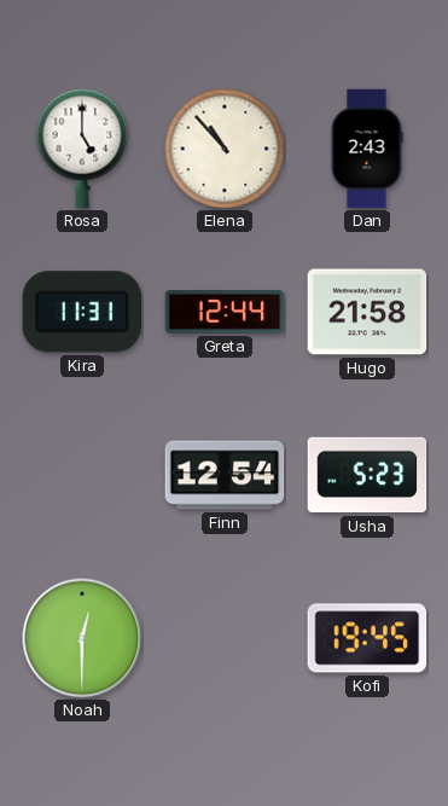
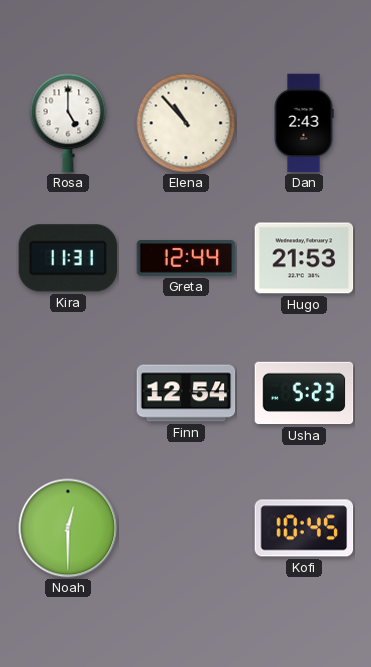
Hugo: 21:58 -> 21:53 (304, 258)
Kofi: 19:45 -> 10:45 (304, 528)
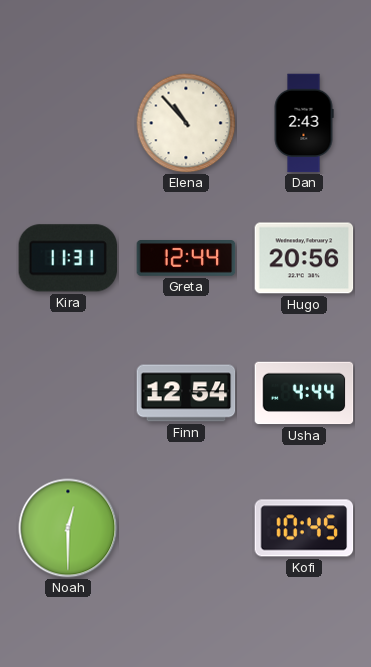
Rosa: 5:00 -> none (68, 123)
Hugo: 21:53 -> 20:56 (304, 258)
Usha: 5:23 -> 4:44 (304, 393)
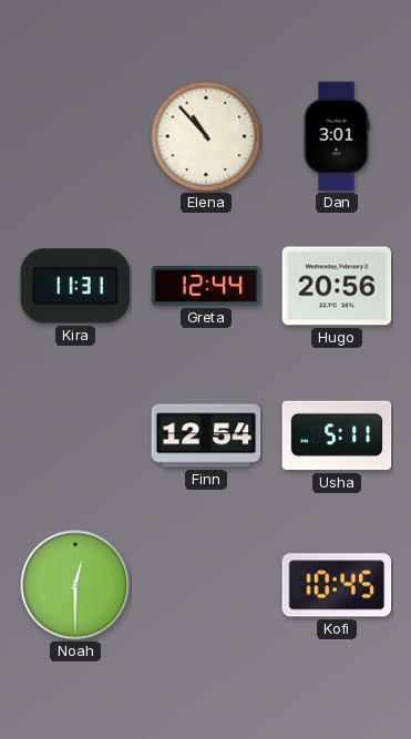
Dan: 2:43 -> 3:01 (337, 136)
Usha: 4:44 -> 5:11 (337, 435)
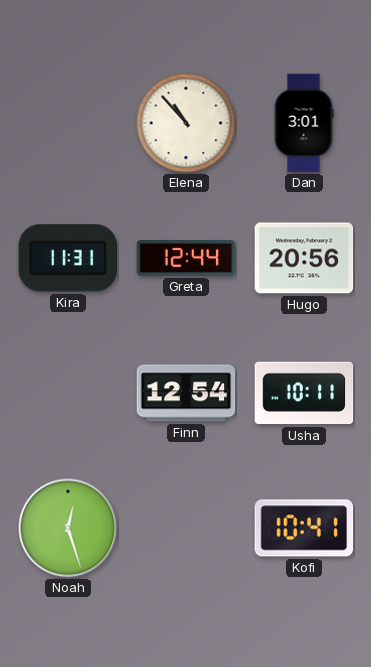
Usha: 5:11 -> 10:11 (304, 393)
Noah: 12:30 -> 12:27 (68, 528)
Kofi: 10:45 -> 10:41 (304, 528)
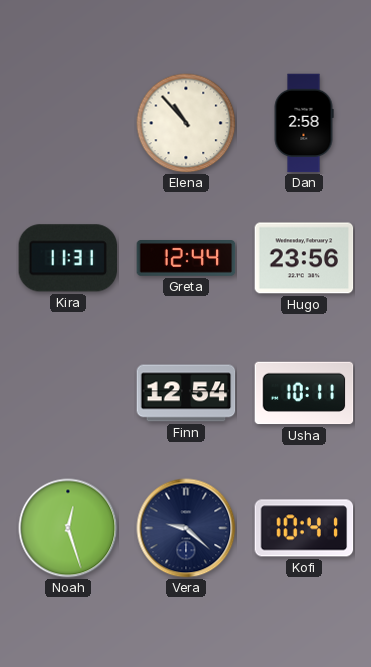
Dan: 3:01 -> 2:58 (304, 123)
Hugo: 20:56 -> 23:56 (304, 258)
Vera: none -> 9:22 (186, 528)
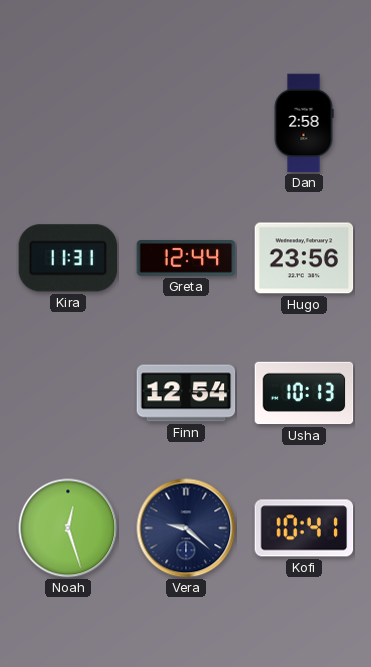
Elena: 10:53 -> none (186, 123)
Usha: 10:11 -> 10:13 (304, 393)
